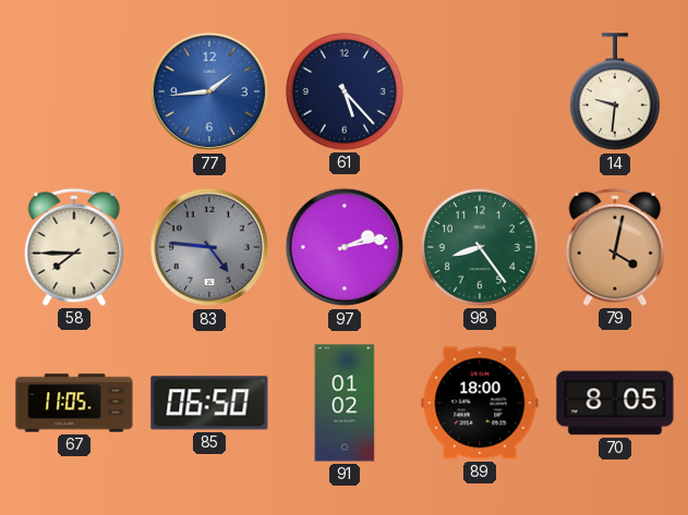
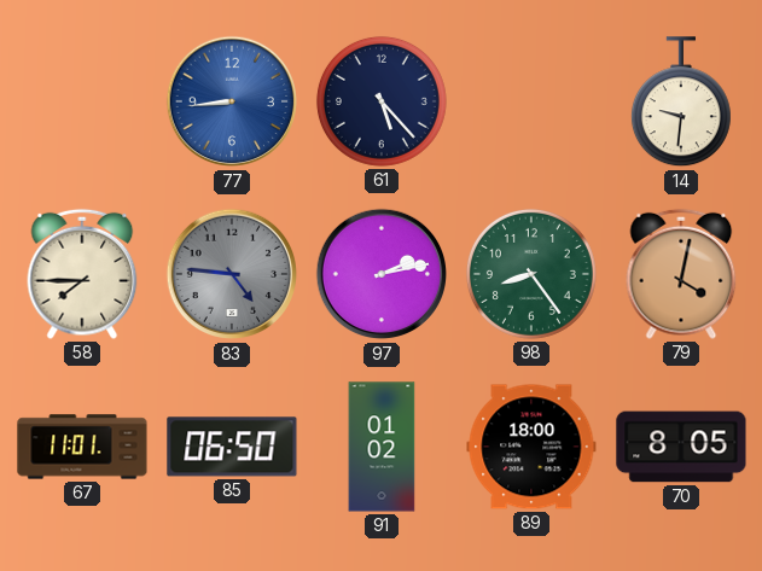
77: 1:44 -> 8:44 (232, 101)
67: 11:05 -> 11:01 (82, 447)
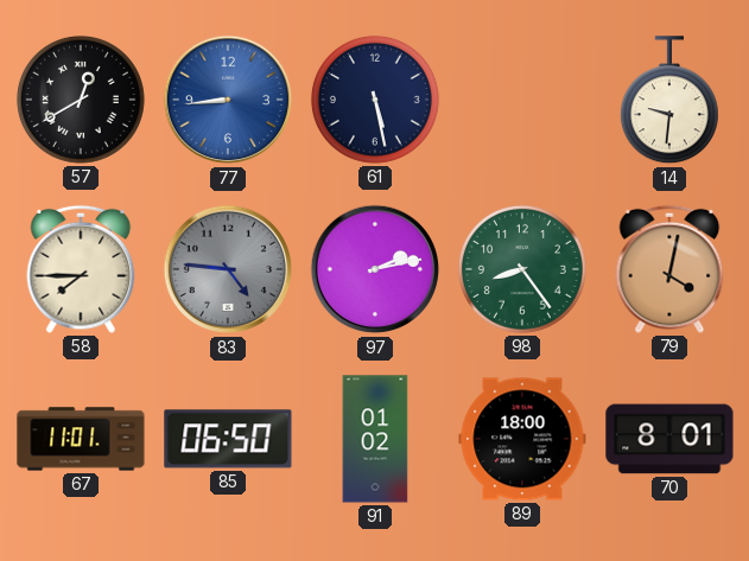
57: none -> 12:40 (81, 100)
61: 5:23 -> 5:28 (375, 100)
70: 8:05 -> 8:01 (669, 439)
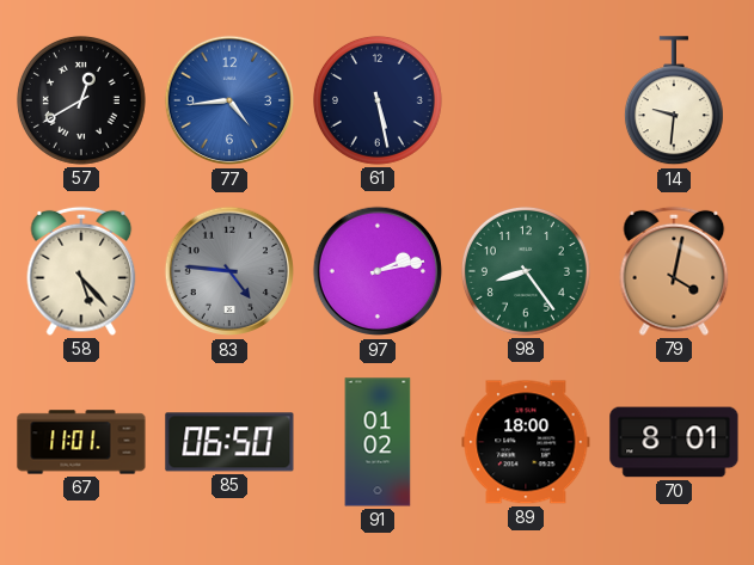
77: 8:44 -> 4:44 (229, 100)
58: 7:45 -> 5:23 (81, 271)
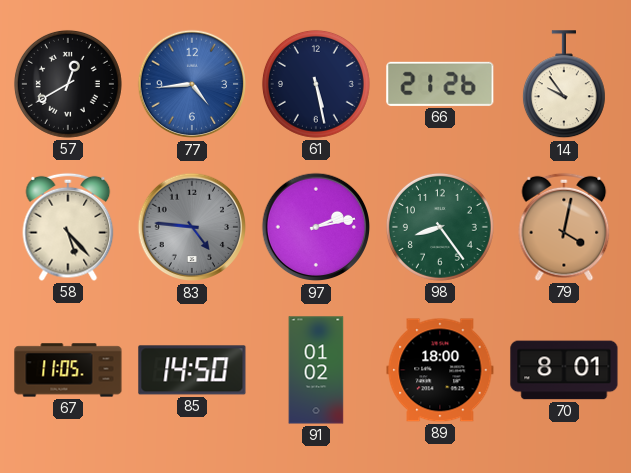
66: none -> 21:26 (440, 84)
14: 9:31 -> 9:54 (564, 85)
67: 11:01 -> 11:05 (68, 370)
85: 06:50 -> 14:50 (192, 370)
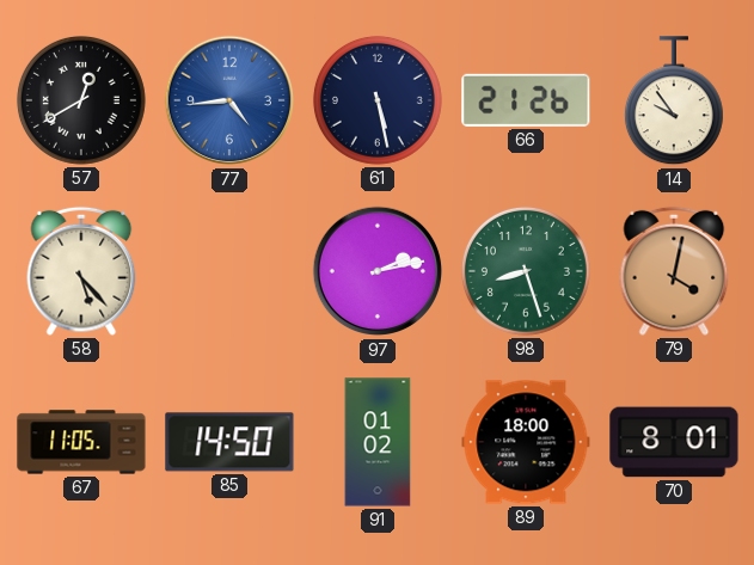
83: 4:46 -> none (192, 227)
98: 8:24 -> 8:27 (526, 271)
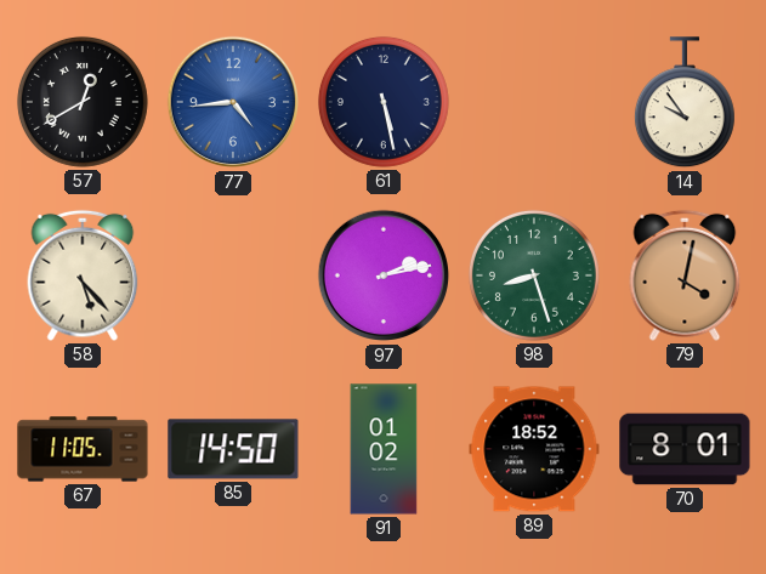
66: 21:26 -> none (526, 100)
89: 18:00 -> 18:52 (534, 449)
